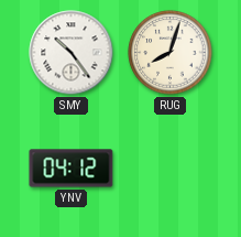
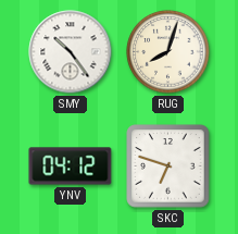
SKC: none -> 6:48 (168, 167)
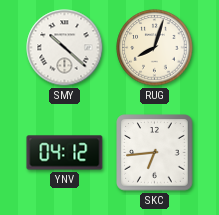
SMY: 10:24 -> 10:22 (65, 48)
SKC: 6:48 -> 6:44 (155, 153)
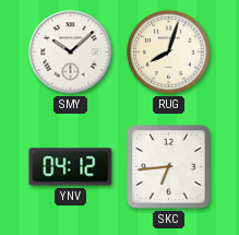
SMY: 10:22 -> 10:08 (71, 52)
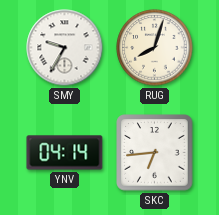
SMY: 10:08 -> 9:35 (65, 48)
YNV: 04:12 -> 04:14 (65, 153)
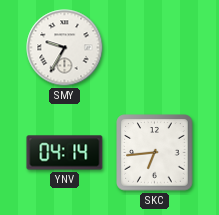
RUG: 8:03 -> none (155, 48)
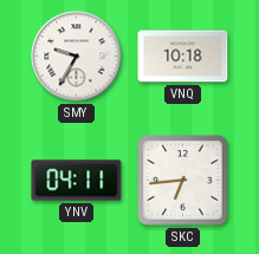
VNQ: none -> 10:18 (183, 57)
YNV: 04:14 -> 04:11 (77, 181)
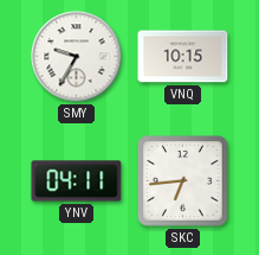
VNQ: 10:18 -> 10:15 (183, 57)
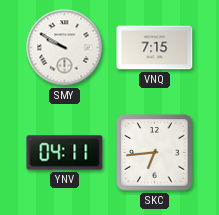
SMY: 9:35 -> 9:50 (65, 48)
VNQ: 10:15 -> 7:15 (155, 48)
